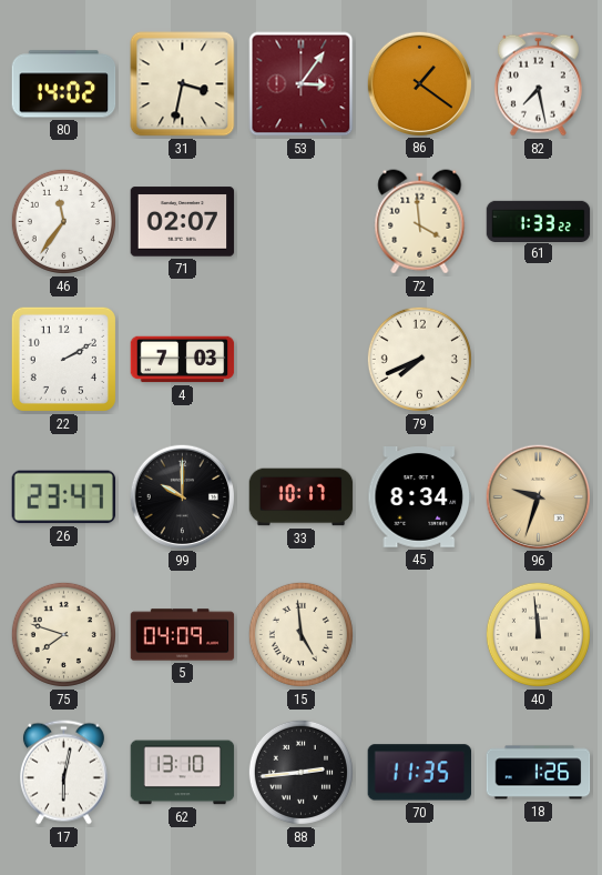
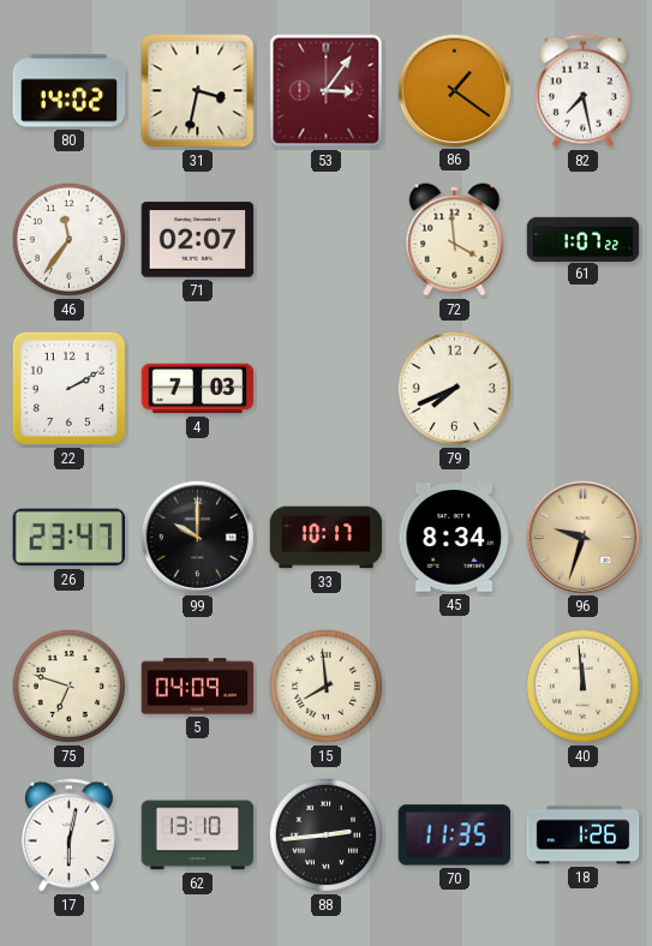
61: 1:33 -> 1:07 (584, 239)
75: 7:48 -> 6:48 (68, 685)
15: 4:59 -> 7:59 (325, 685)
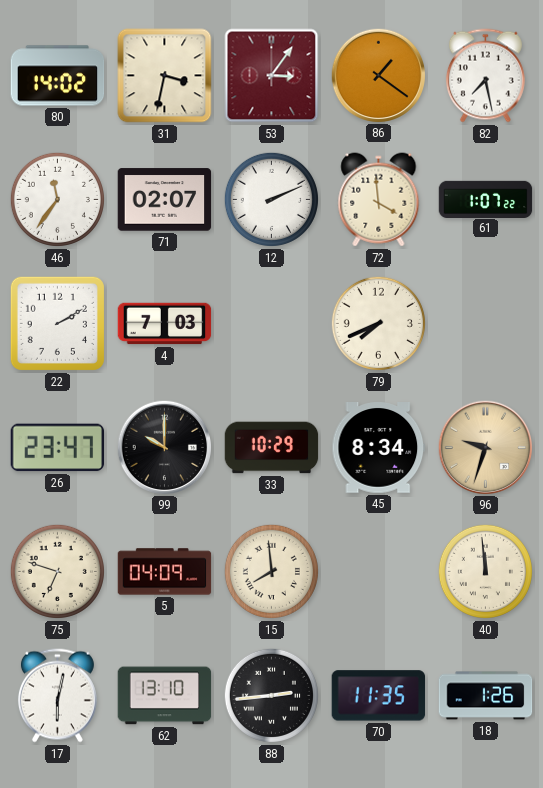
12: none -> 2:11 (271, 199)
33: 10:17 -> 10:29 (272, 448)
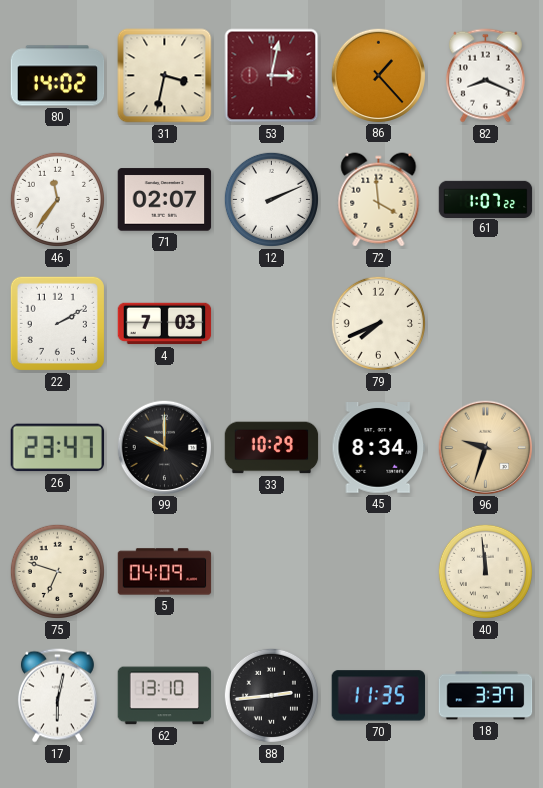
53: 3:06 -> 3:02 (272, 76)
86: 1:21 -> 1:23 (378, 75)
82: 7:28 -> 8:19 (485, 76)
15: 7:59 -> none (271, 571)
18: 1:26 -> 3:37 (486, 696)
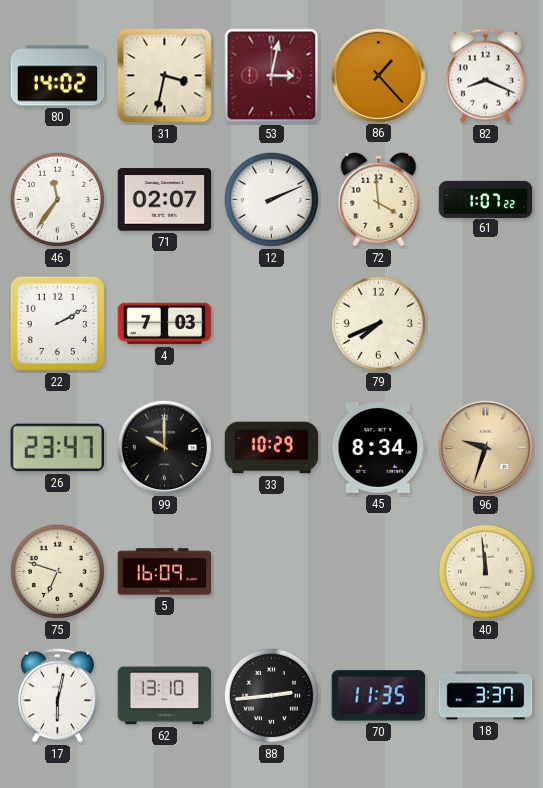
5: 04:09 -> 16:09 (165, 572)
